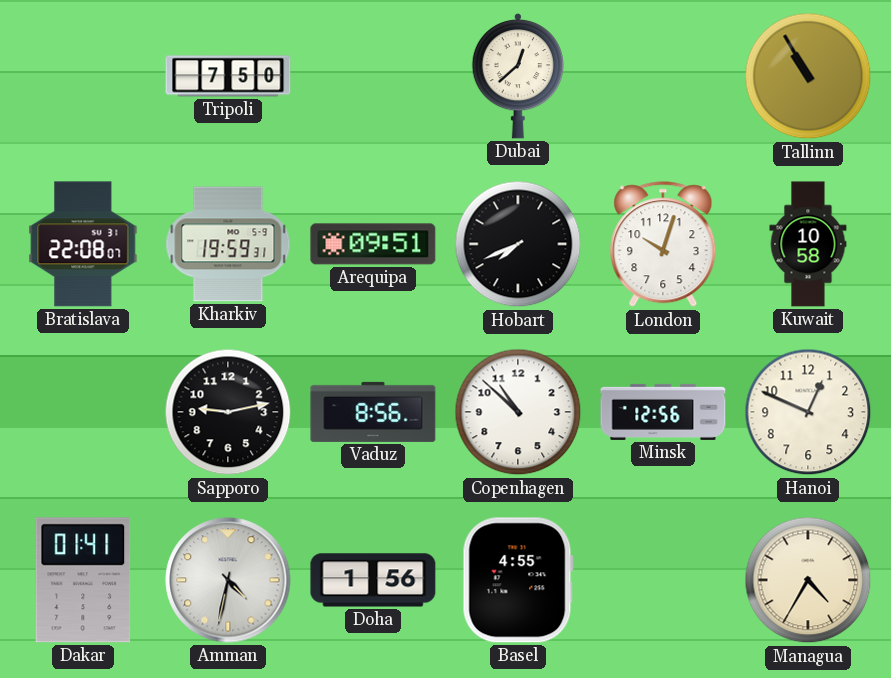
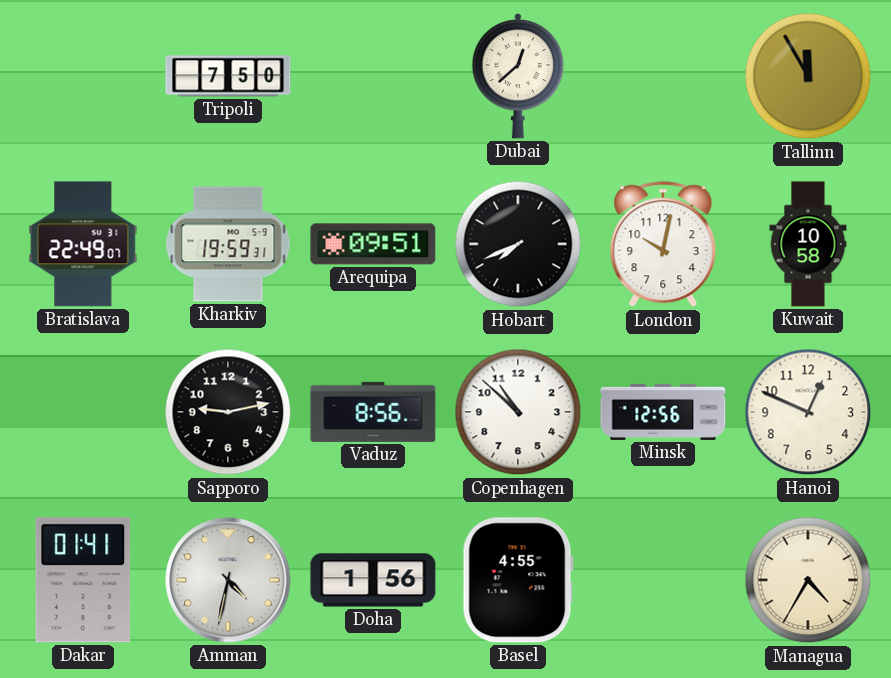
Tallinn: 10:55 -> 11:55 (808, 76)
Bratislava: 22:08 -> 22:49 (83, 244)
London: 10:03 -> 10:02 (663, 245)
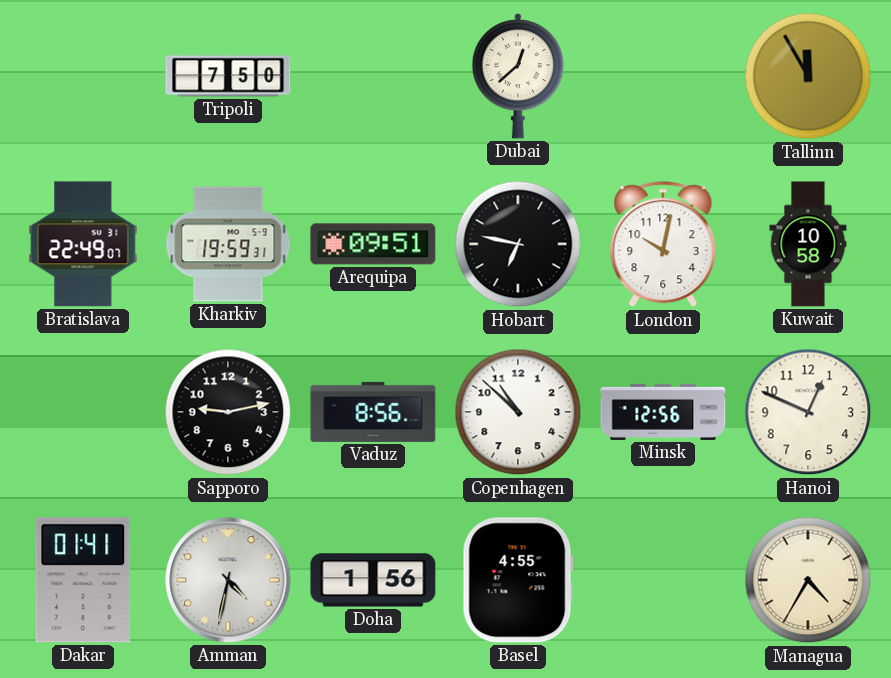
Hobart: 7:41 -> 6:47 (518, 244)
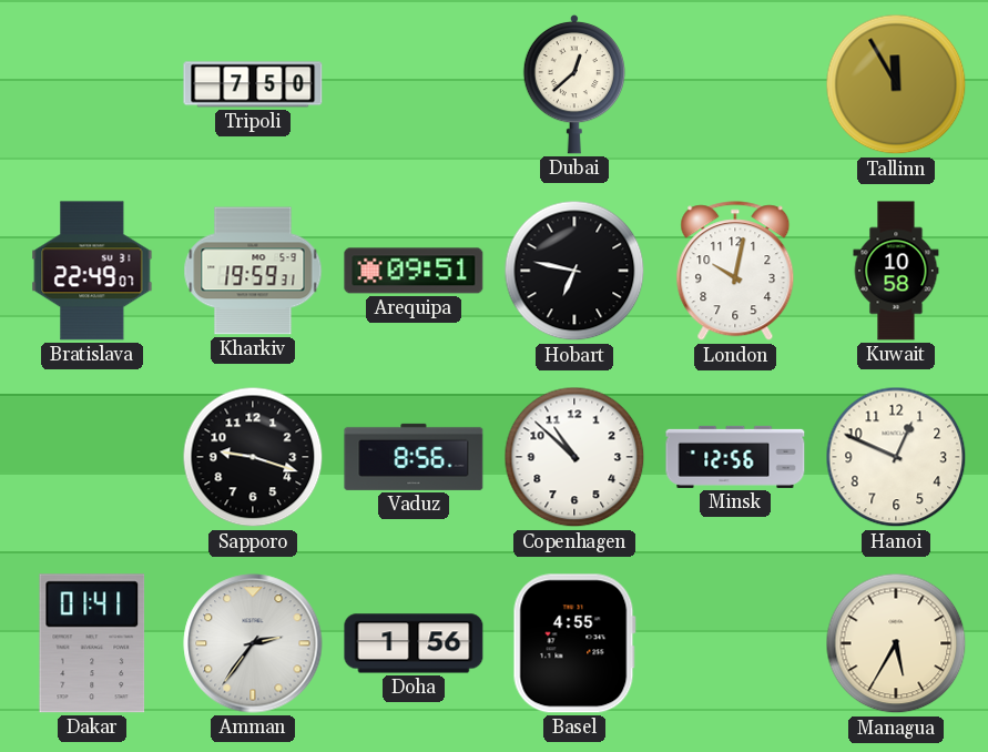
Sapporo: 9:13 -> 9:18 (253, 457)
Amman: 4:32 -> 2:36 (253, 643)
Managua: 4:35 -> 5:35 (896, 643)
